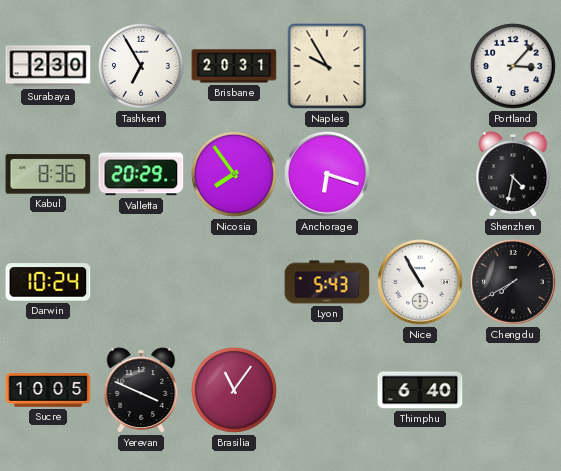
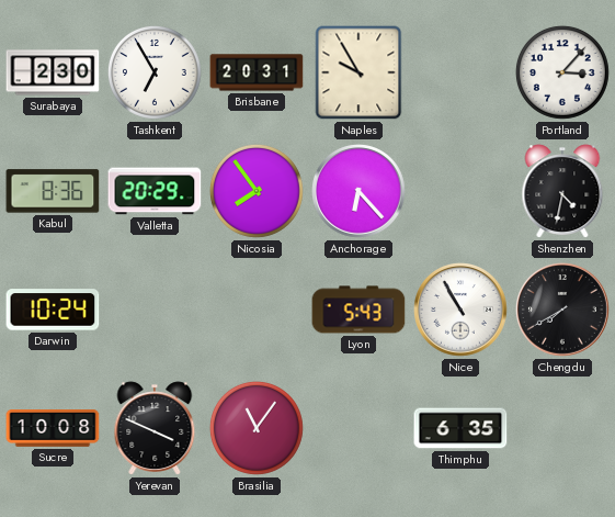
Anchorage: 6:18 -> 6:23 (358, 191)
Sucre: 10:05 -> 10:08 (53, 429)
Thimphu: 6:40 -> 6:35 (460, 428)
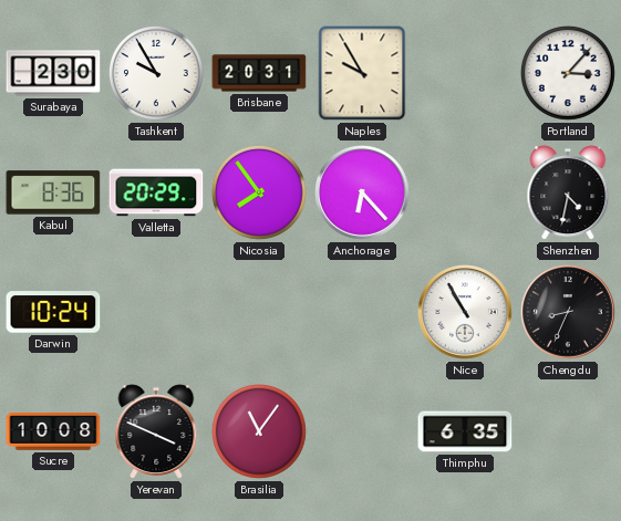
Tashkent: 6:55 -> 9:55 (156, 73)
Lyon: 5:43 -> none (358, 310)
Chengdu: 7:40 -> 8:34 (568, 312)
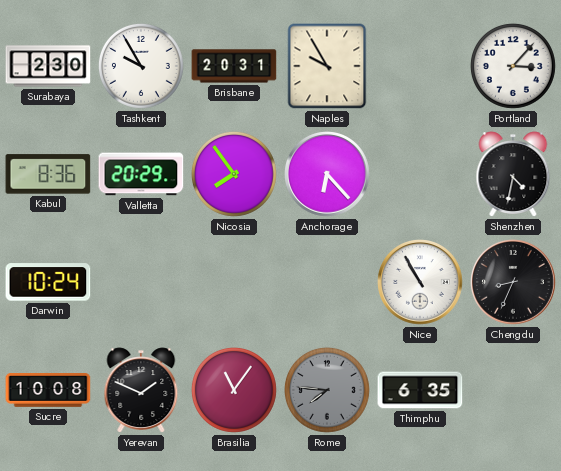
Yerevan: 3:49 -> 1:49 (141, 390)
Rome: none -> 7:46 (327, 390)
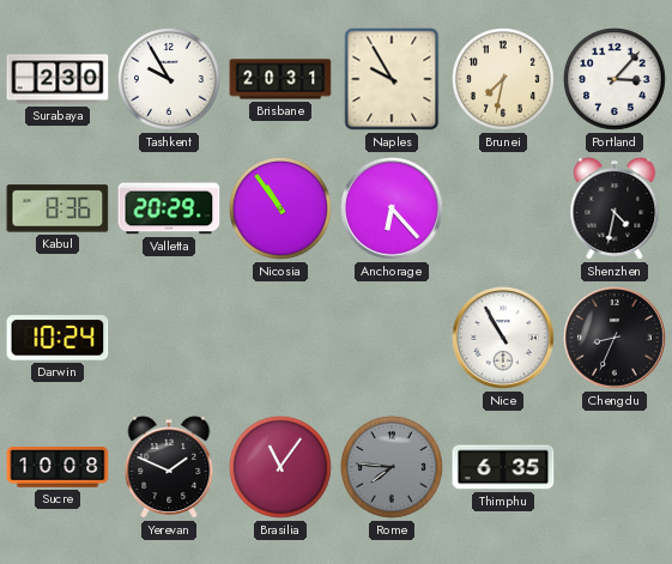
Brunei: none -> 7:32 (503, 79)
Nicosia: 7:54 -> 10:54 (280, 208)
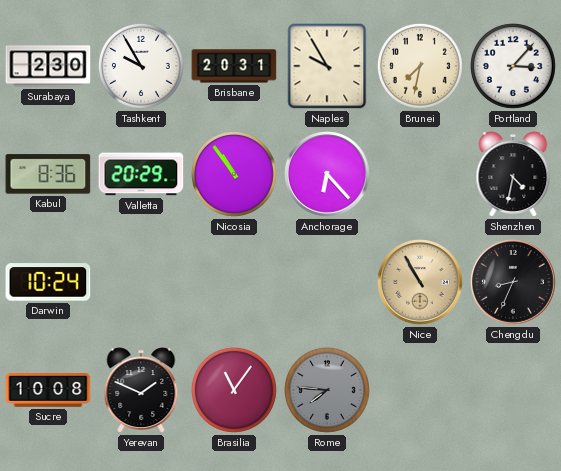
Nice dial: white -> champagne (420, 282)
Thimphu: 6:35 -> none (503, 467)
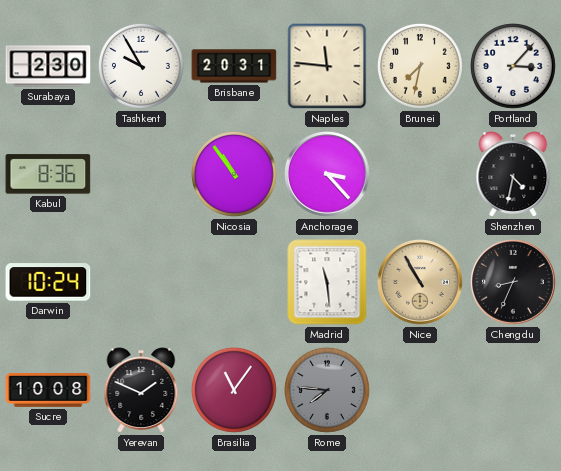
Naples: 9:55 -> 11:46 (327, 66)
Valletta: 20:29 -> none (141, 174)
Anchorage: 6:23 -> 3:23 (327, 174)
Madrid: none -> 11:29 (327, 282)
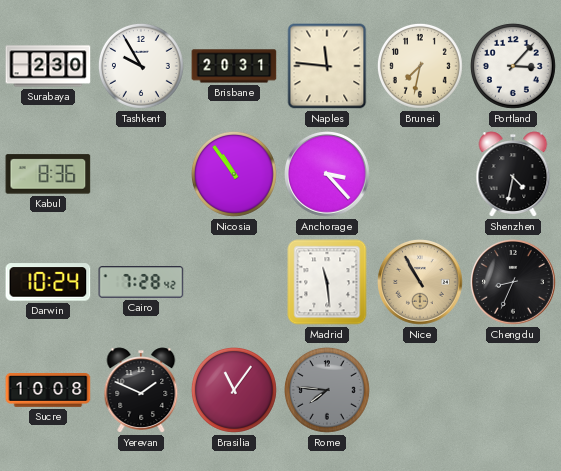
Cairo: none -> 7:28 (141, 282)
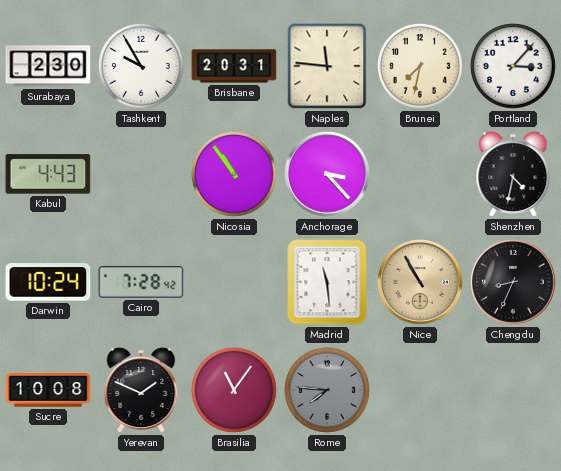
Kabul: 8:36 -> 4:43 (48, 174)
